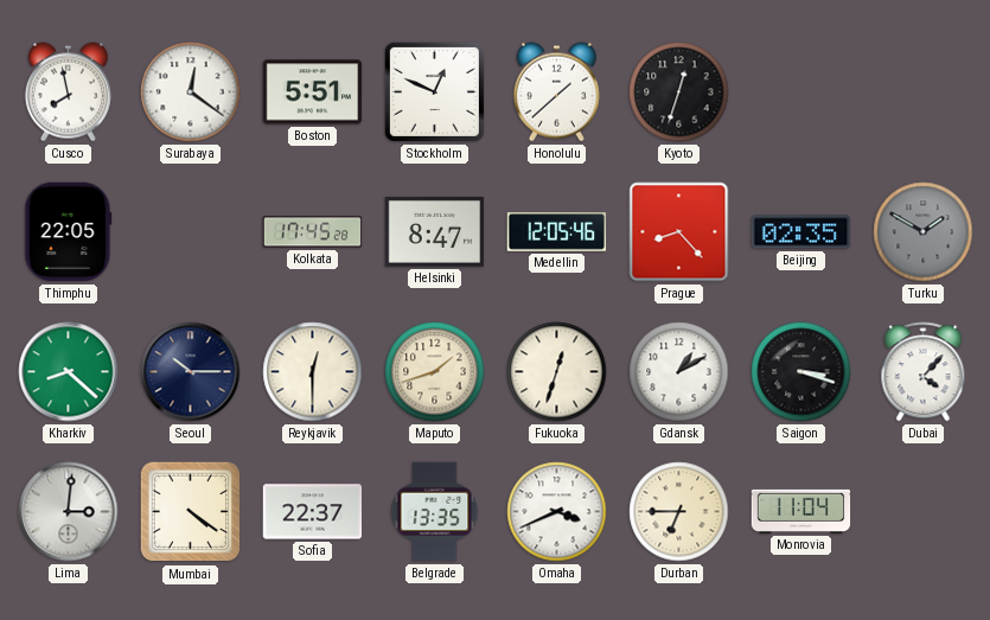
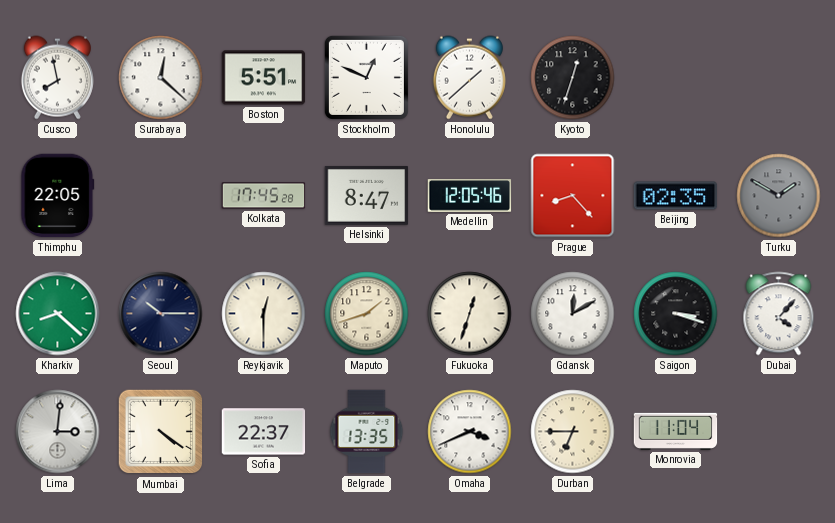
Surabaya: 12:21 -> 12:22 (161, 78)
Gdansk: 1:10 -> 12:10 (573, 314)
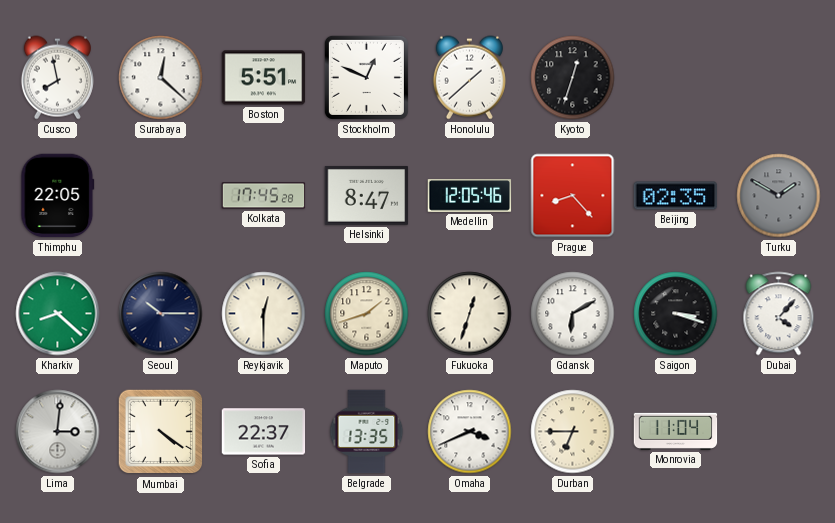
Gdansk: 12:10 -> 6:10 (573, 314)
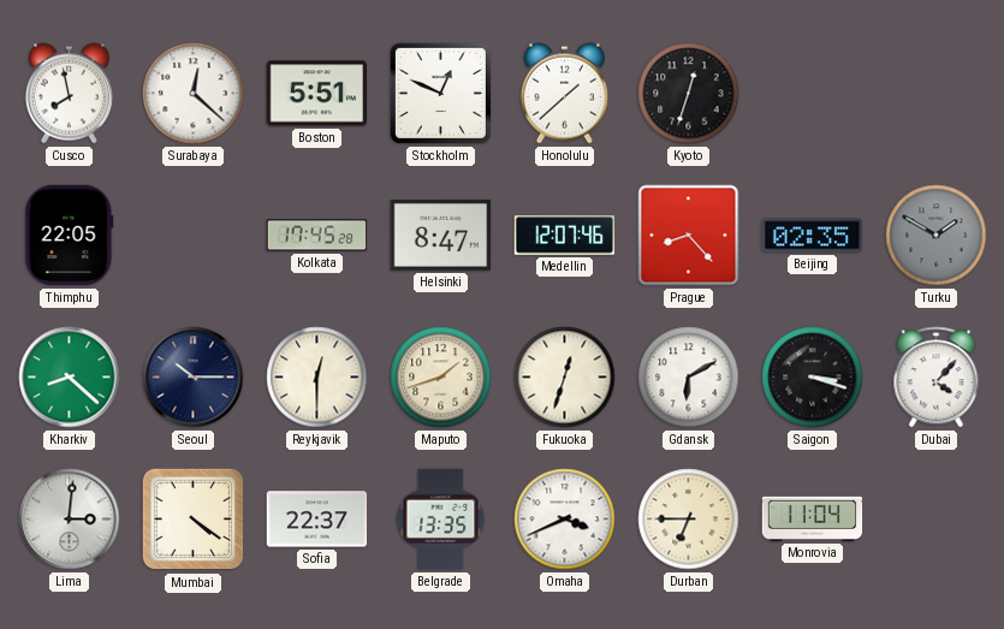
Medellin: 12:05 -> 12:07 (565, 236)
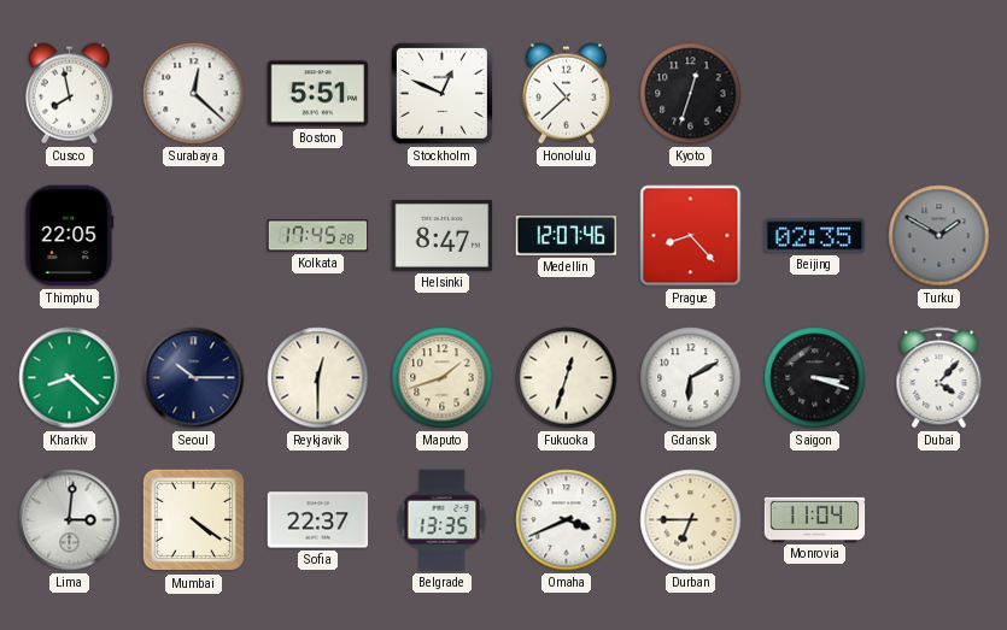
Honolulu: 1:38 -> 10:38 (566, 94)
